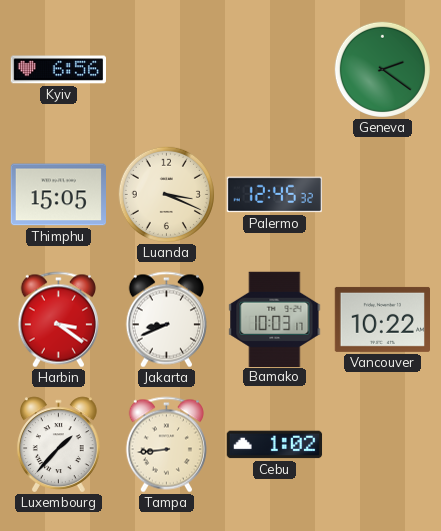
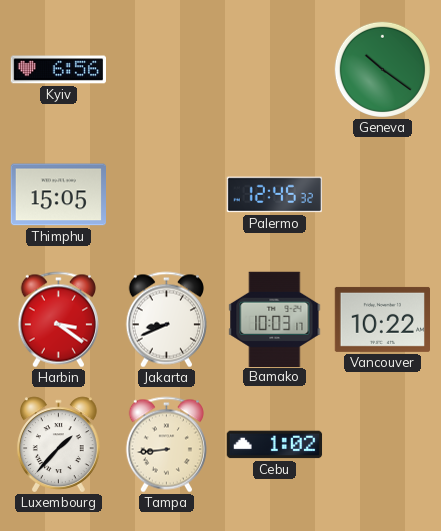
Geneva: 2:21 -> 10:21 (382, 69)
Luanda: 3:19 -> none (166, 194)
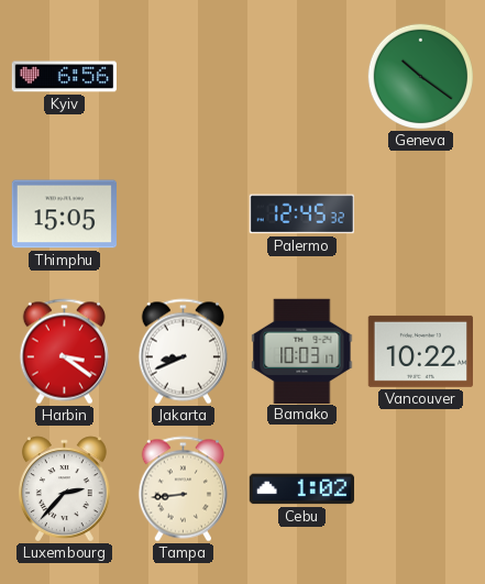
Luxembourg: 1:37 -> 2:37 (64, 489)
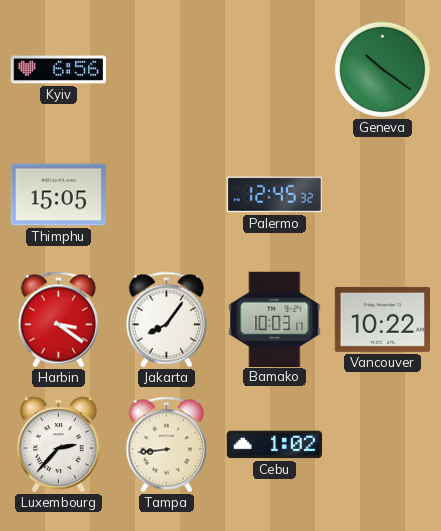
Jakarta: 8:41 -> 8:06 (166, 320)
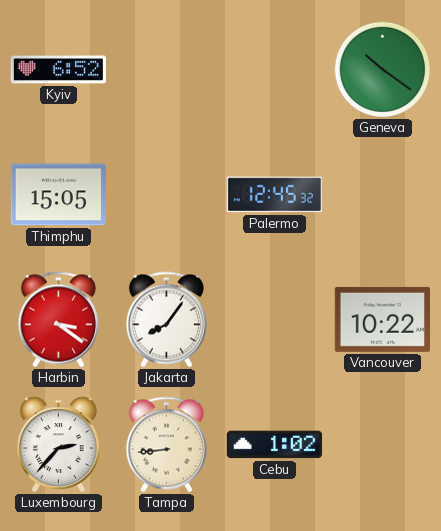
Kyiv: 6:56 -> 6:52 (58, 70)
Bamako: 10:03 -> none (275, 319)
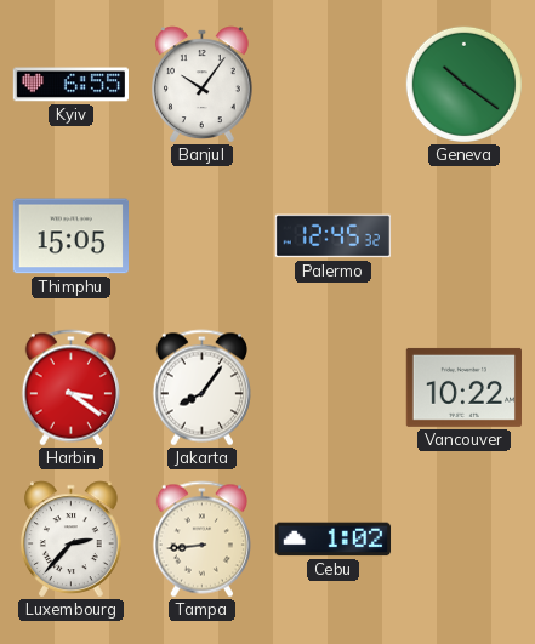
Kyiv: 6:52 -> 6:55 (70, 85)
Banjul: none -> 10:06 (201, 85)
